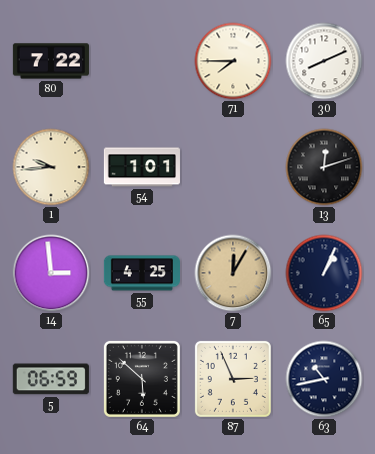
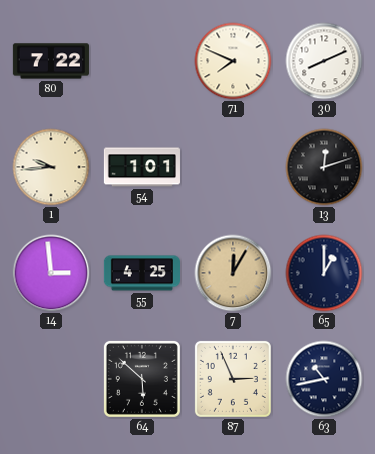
71: 7:45 -> 7:49 (233, 61)
65: 1:04 -> 1:00 (324, 273)
5: 06:59 -> none (51, 379)
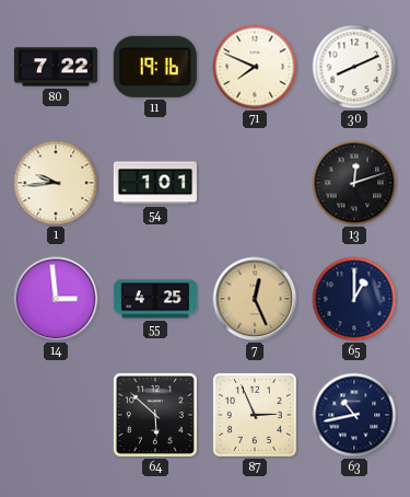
11: none -> 19:16 (155, 67)
7: 12:05 -> 12:26 (255, 299)
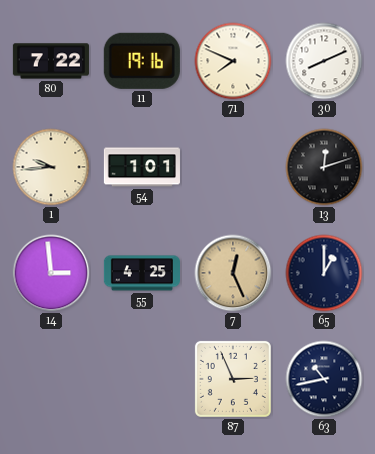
64: 5:52 -> none (155, 415)
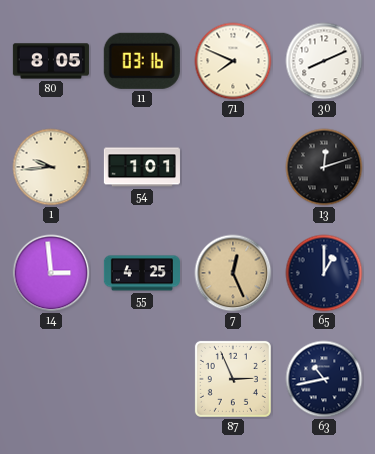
80: 7:22 -> 8:05 (51, 61)
11: 19:16 -> 03:16 (142, 61)
